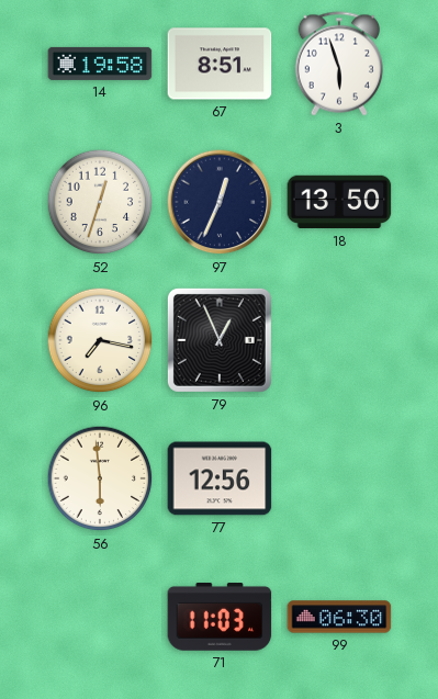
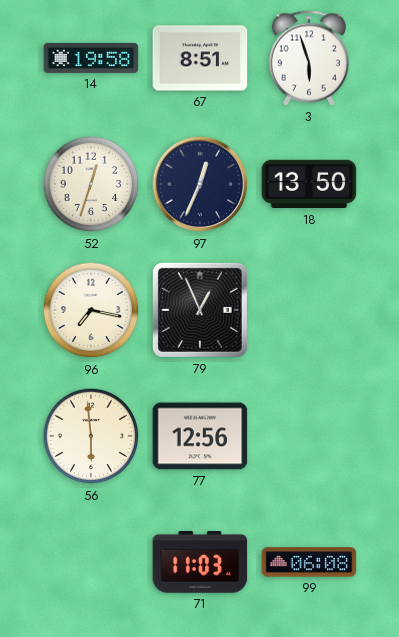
99: 06:30 -> 06:08 (309, 562)
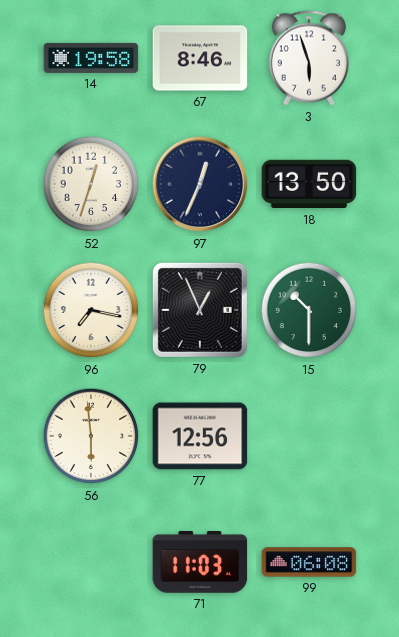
67: 8:51 -> 8:46 (200, 58)
15: none -> 10:30 (309, 310)
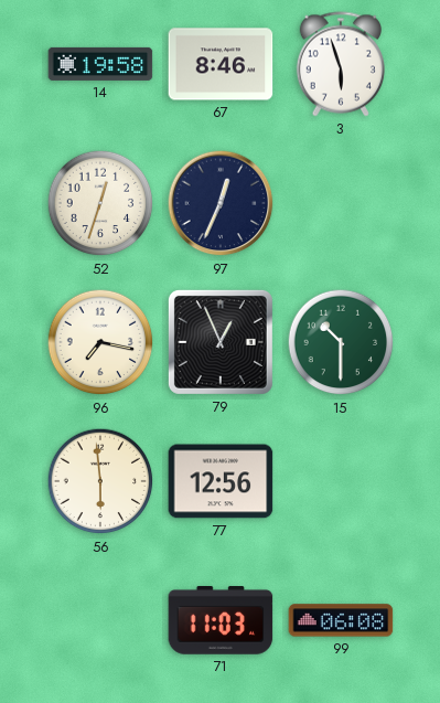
18: 13:50 -> none (309, 184)
